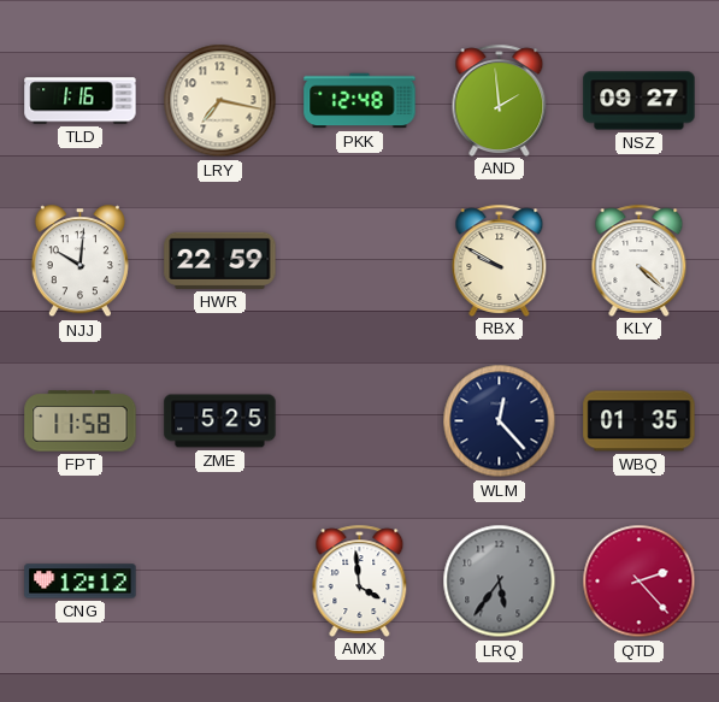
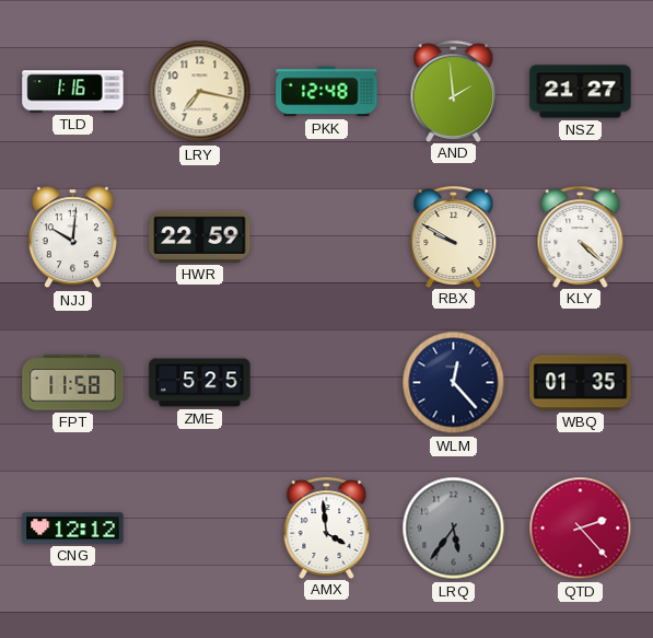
NSZ: 09:27 -> 21:27 (581, 92)
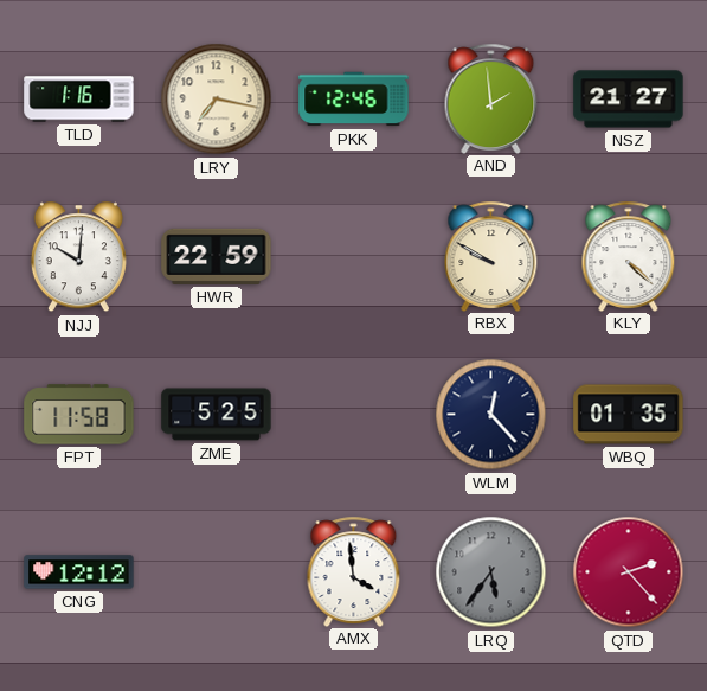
PKK: 12:48 -> 12:46 (354, 100)
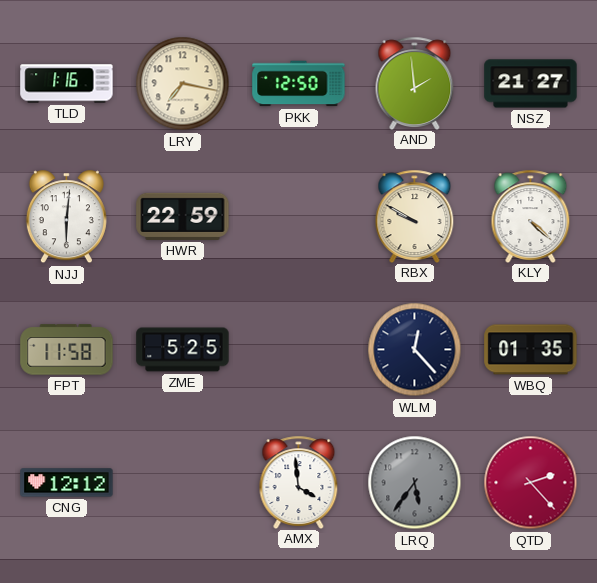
PKK: 12:46 -> 12:50 (299, 84)
NJJ: 10:01 -> 6:01 (66, 217)
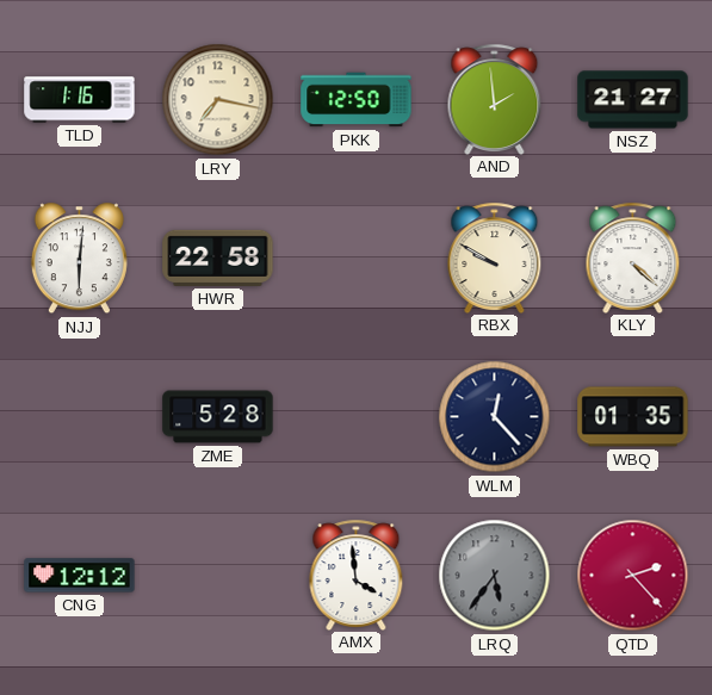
HWR: 22:59 -> 22:58 (218, 257)
FPT: 11:58 -> none (67, 350)
ZME: 5:25 -> 5:28 (218, 417)
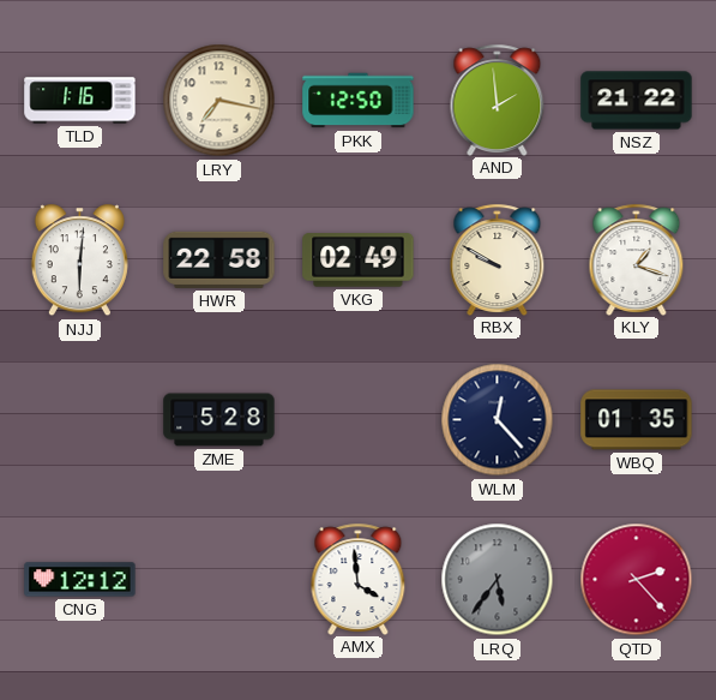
NSZ: 21:27 -> 21:22 (637, 101)
VKG: none -> 02:49 (359, 261)
KLY: 4:22 -> 1:18 (637, 259)
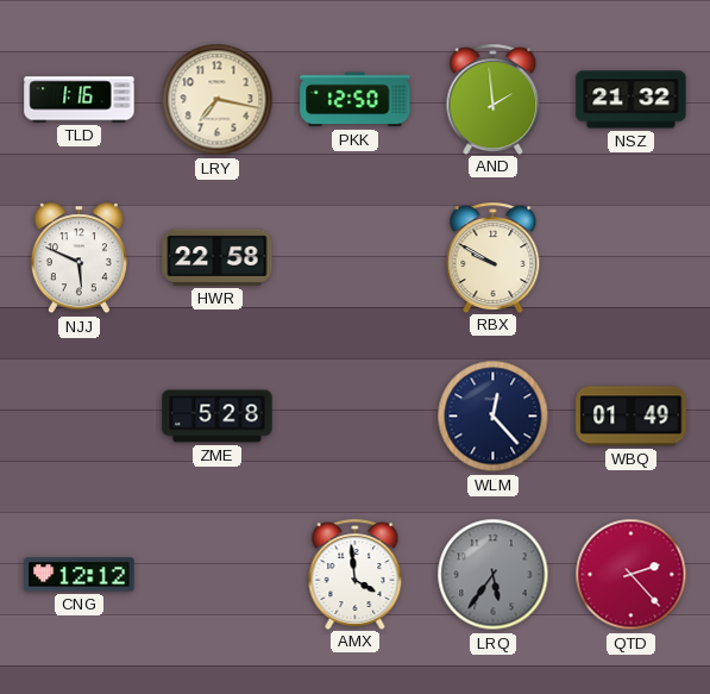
NSZ: 21:22 -> 21:32 (632, 100)
NJJ: 6:01 -> 5:49 (78, 258)
VKG: 02:49 -> none (359, 261)
KLY: 1:18 -> none (637, 259)
WBQ: 01:35 -> 01:49 (632, 417)
